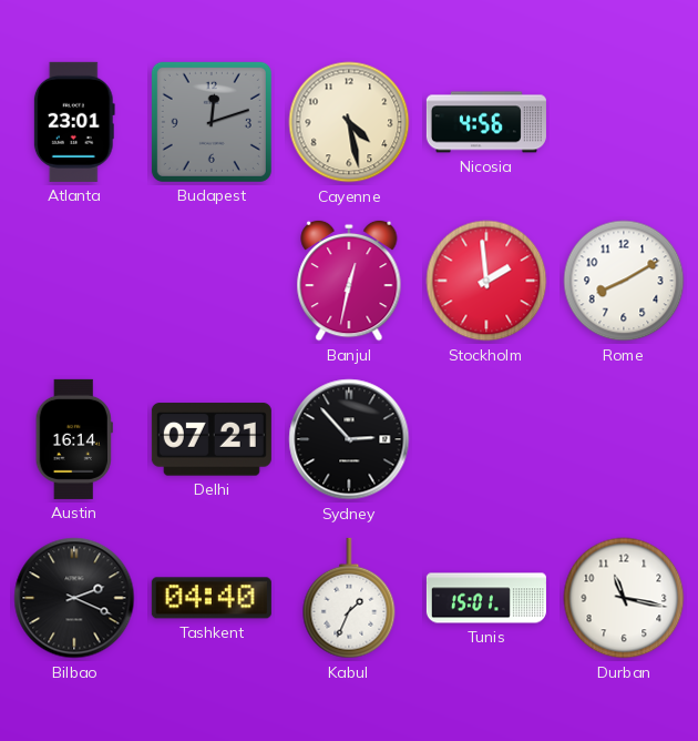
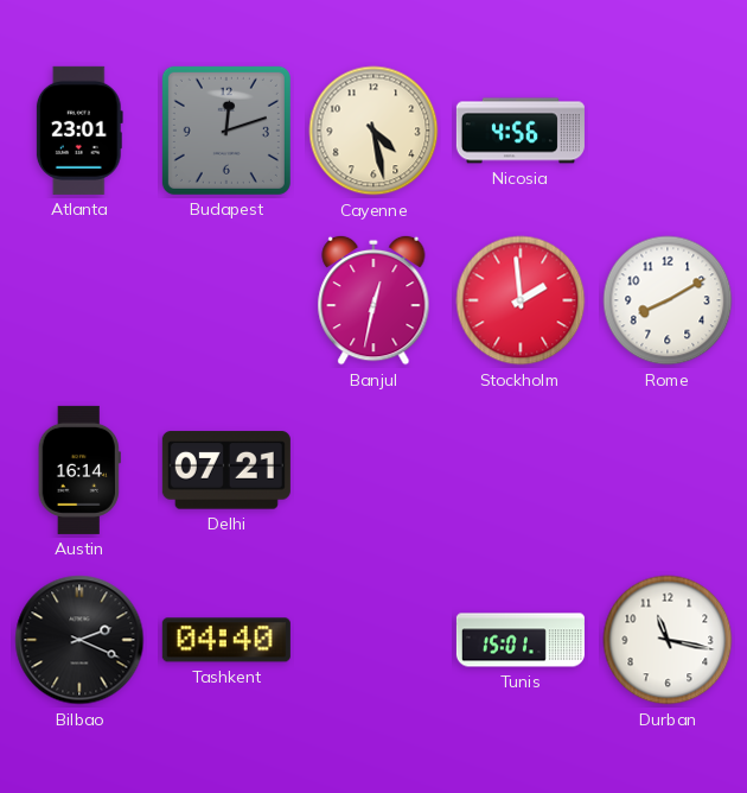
Sydney: 2:53 -> none (349, 439)
Kabul: 1:34 -> none (349, 598)
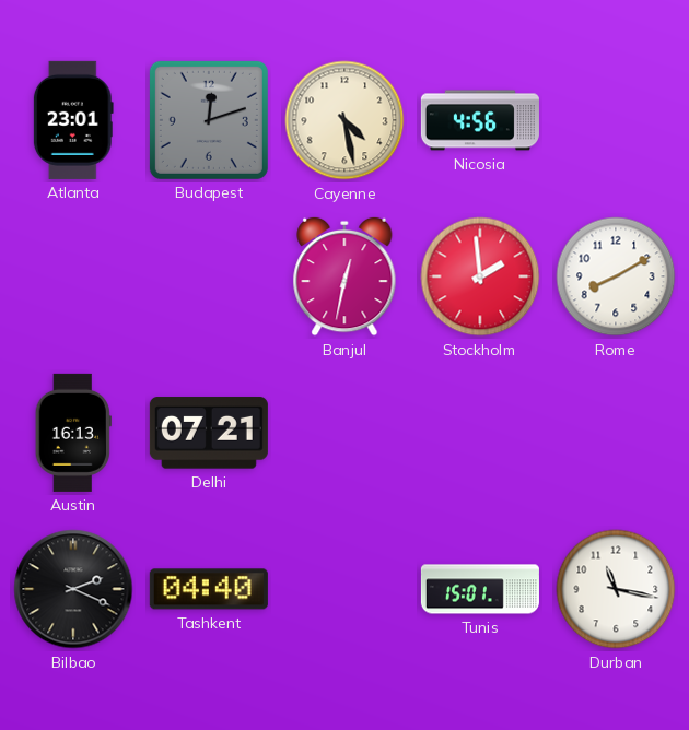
Austin: 16:14 -> 16:13 (73, 433)
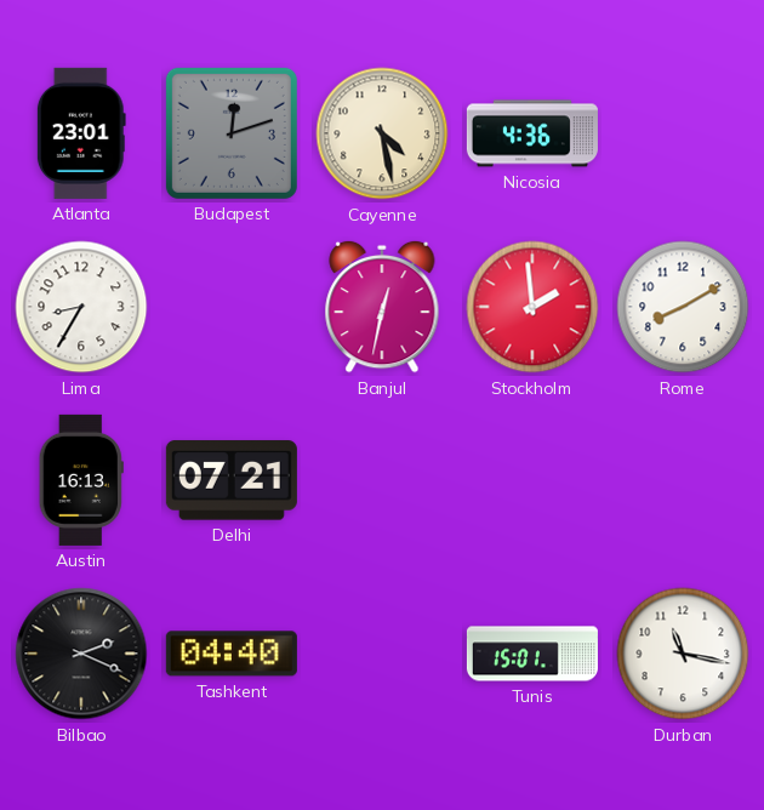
Nicosia: 4:56 -> 4:36 (532, 133)
Lima: none -> 8:35 (81, 307)
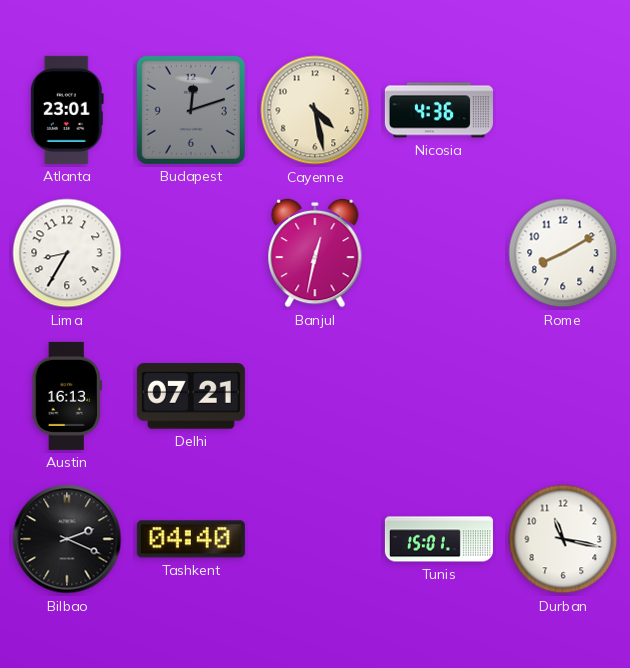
Stockholm: 1:59 -> none (532, 307)
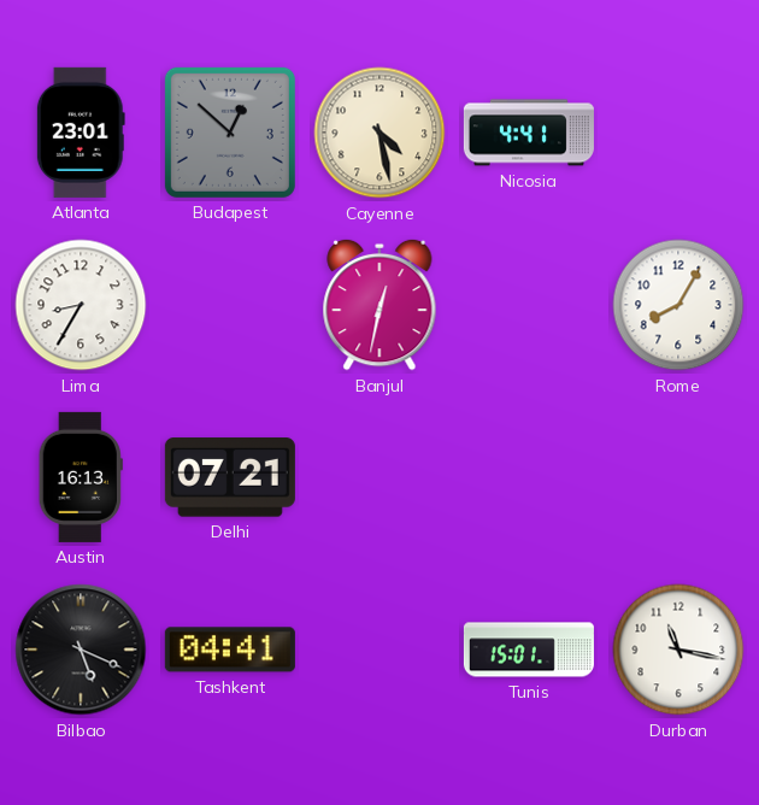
Budapest: 12:12 -> 12:52 (230, 133)
Nicosia: 4:36 -> 4:41 (529, 133)
Rome: 8:10 -> 8:05 (678, 305)
Bilbao: 2:19 -> 5:19 (81, 650)
Tashkent: 04:40 -> 04:41 (230, 650)
